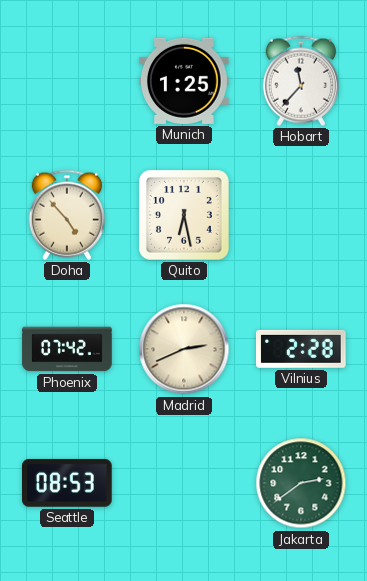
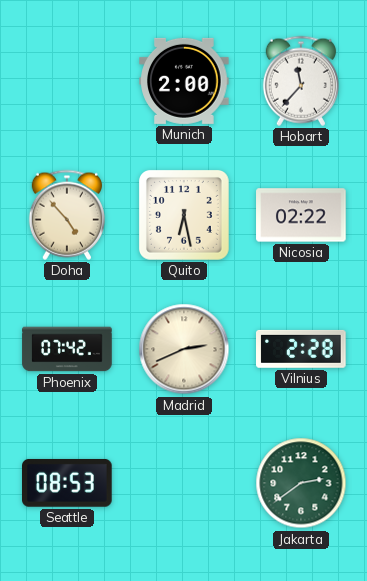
Munich: 1:25 -> 2:00 (184, 81)
Nicosia: none -> 02:22 (301, 215)
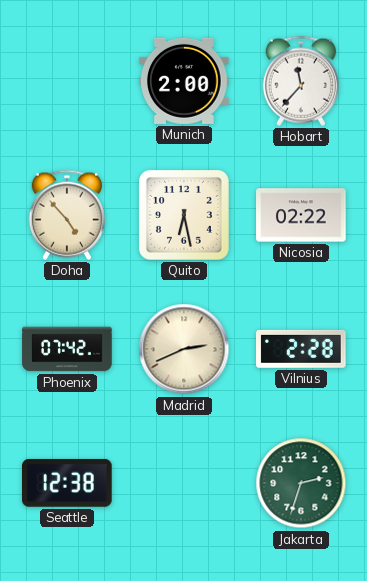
Seattle: 08:53 -> 12:38 (68, 483)
Jakarta: 2:39 -> 2:33 (301, 483)
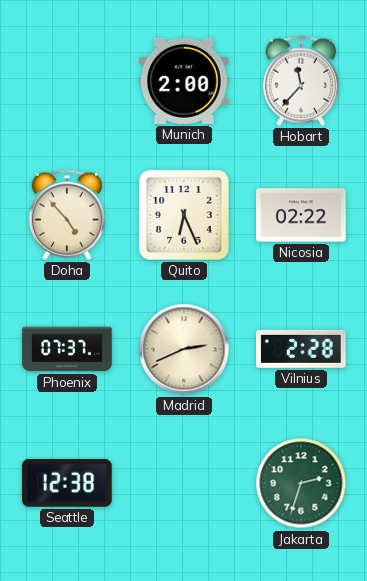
Quito: 6:28 -> 6:26 (184, 215)
Phoenix: 07:42 -> 07:37 (67, 349)
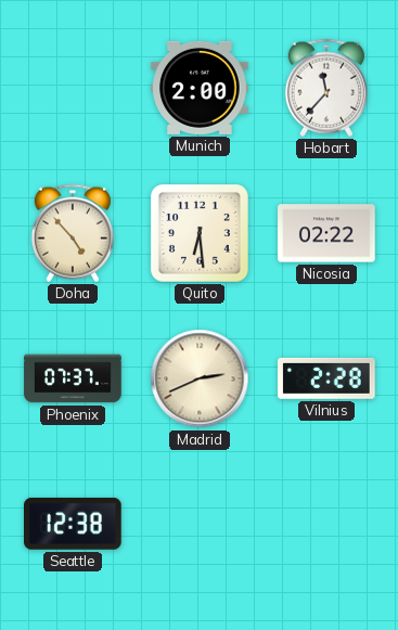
Quito: 6:26 -> 6:29 (200, 233)
Jakarta: 2:33 -> none (301, 483)
